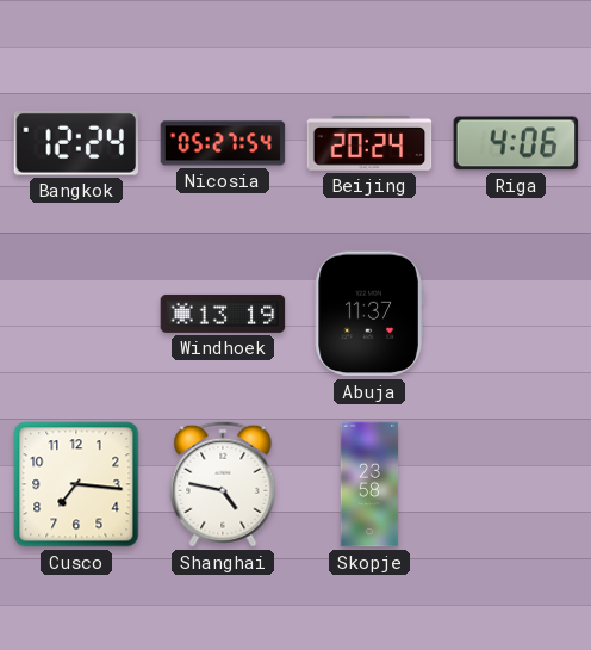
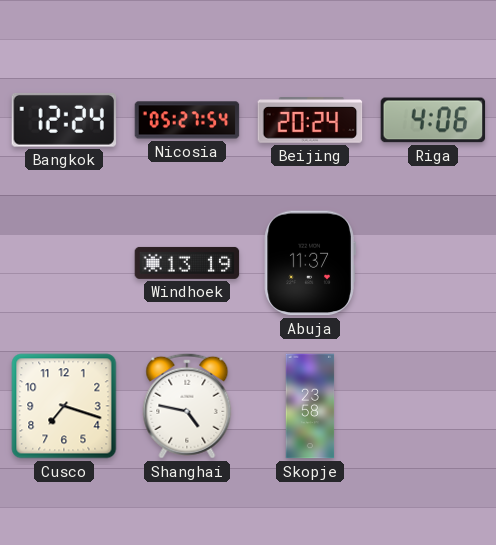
Cusco: 7:16 -> 7:18 (64, 406)
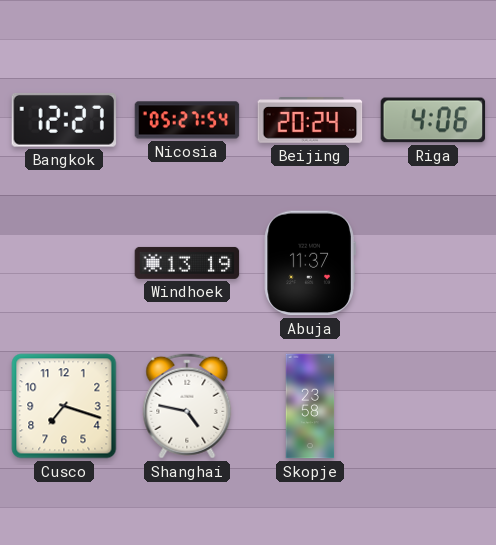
Bangkok: 12:24 -> 12:27 (64, 120)
